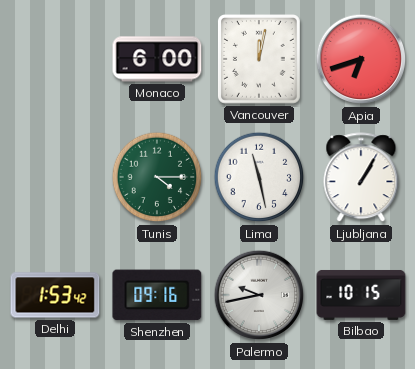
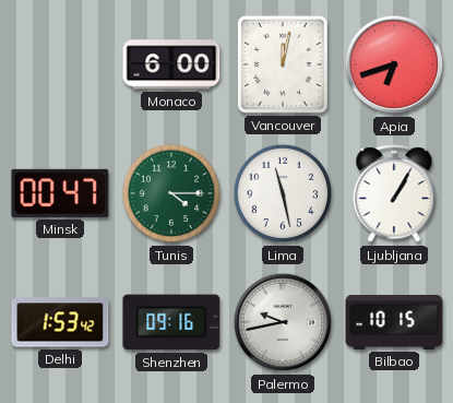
Minsk: none -> 00:47 (60, 193)
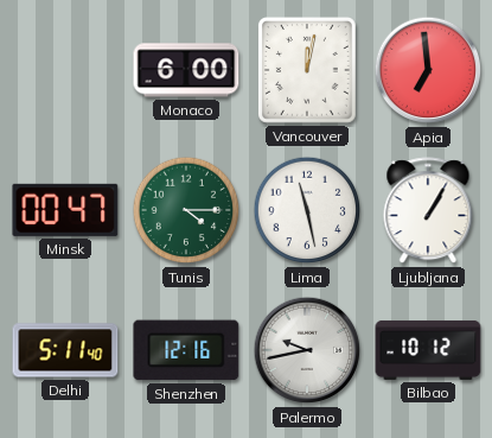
Apia: 6:42 -> 6:59 (428, 70)
Delhi: 1:53 -> 5:11 (65, 350)
Shenzhen: 09:16 -> 12:16 (186, 350)
Bilbao: 10:15 -> 10:12 (428, 350)
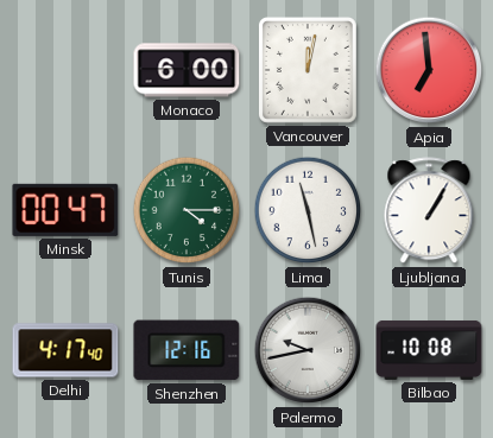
Delhi: 5:11 -> 4:17 (65, 350)
Bilbao: 10:12 -> 10:08 (429, 350)
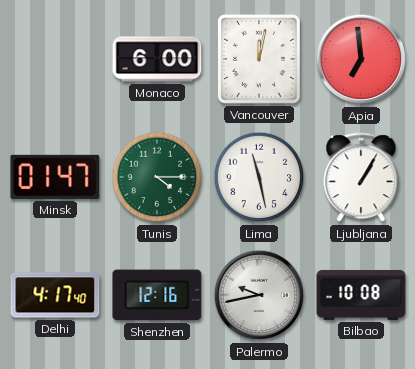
Minsk: 00:47 -> 01:47 (55, 177)
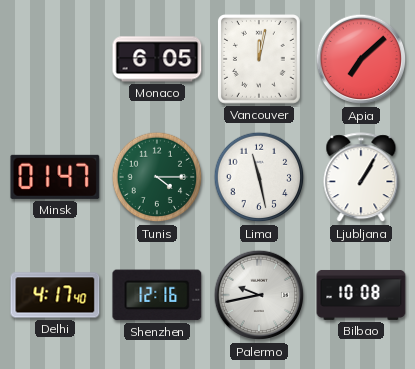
Monaco: 6:00 -> 6:05 (157, 59)
Apia: 6:59 -> 7:08 (361, 59)
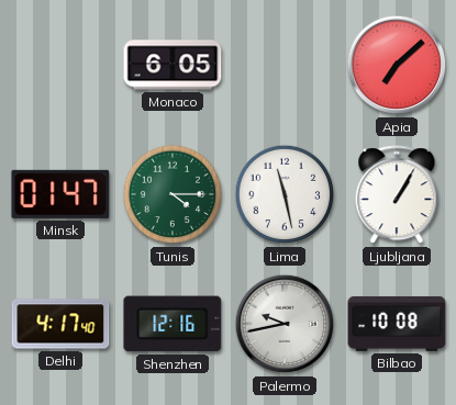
Vancouver: 12:02 -> none (260, 60)
